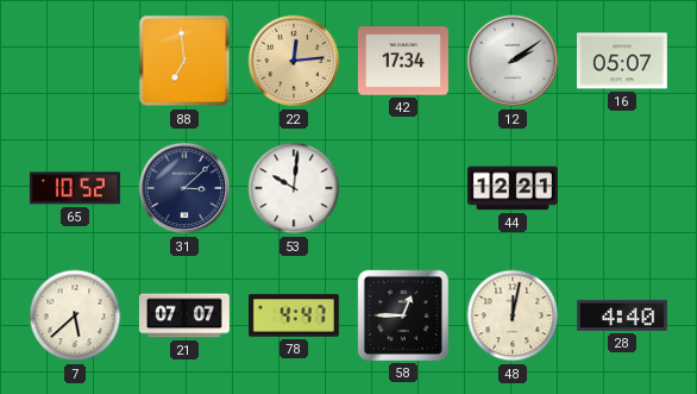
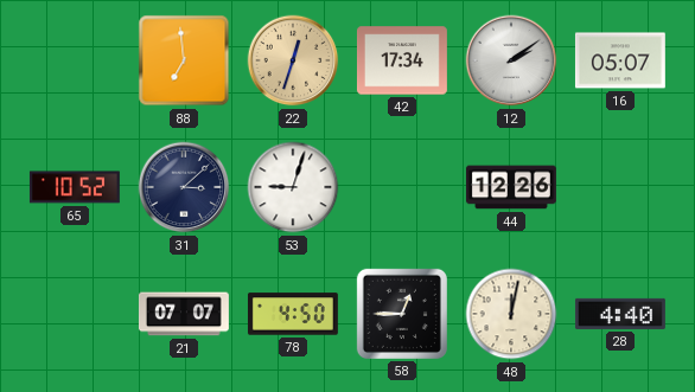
22: 12:14 -> 12:33 (293, 60)
53: 10:01 -> 9:03 (293, 187)
44: 12:21 -> 12:26 (511, 187)
7: 5:38 -> none (75, 315)
78: 4:47 -> 4:50 (293, 314)
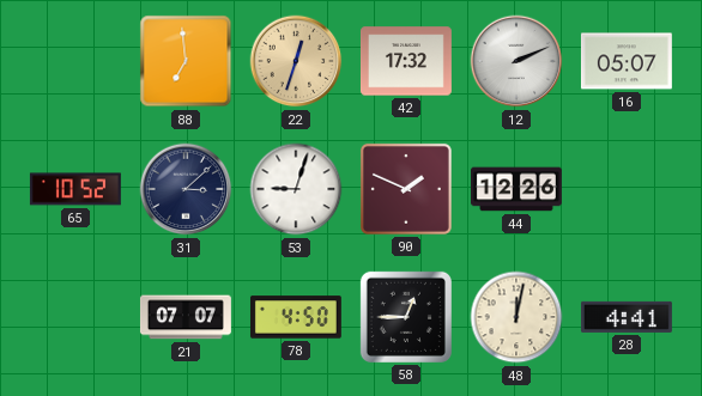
42: 17:34 -> 17:32 (406, 61)
12: 2:09 -> 2:11 (516, 61)
90: none -> 1:49 (406, 189)
28: 4:40 -> 4:41 (627, 317)
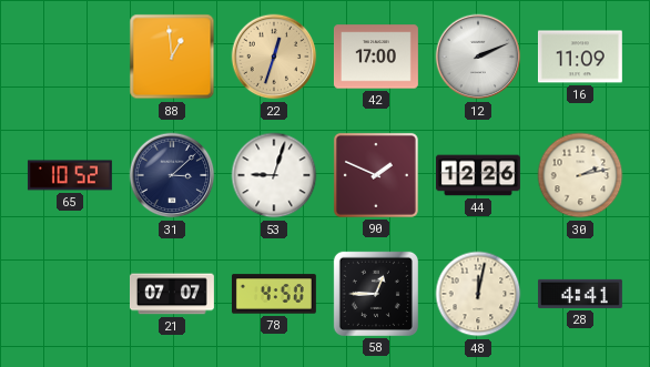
88: 6:59 -> 12:59 (172, 57)
42: 17:32 -> 17:00 (376, 57)
16: 05:07 -> 11:09 (580, 57)
30: none -> 2:13 (580, 175)
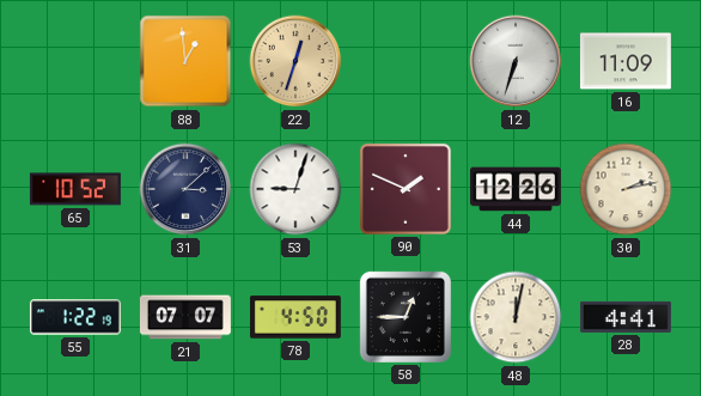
42: 17:00 -> none (376, 57)
12: 2:11 -> 6:33 (516, 61)
55: none -> 1:22 (75, 317)
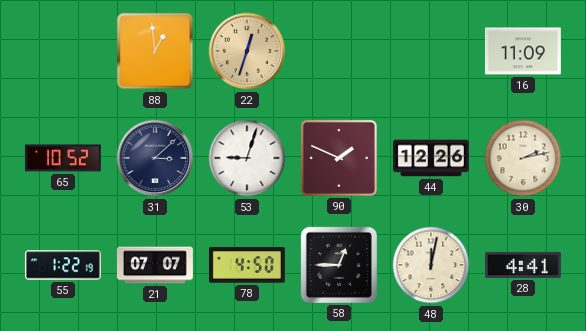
12: 6:33 -> none (516, 61)
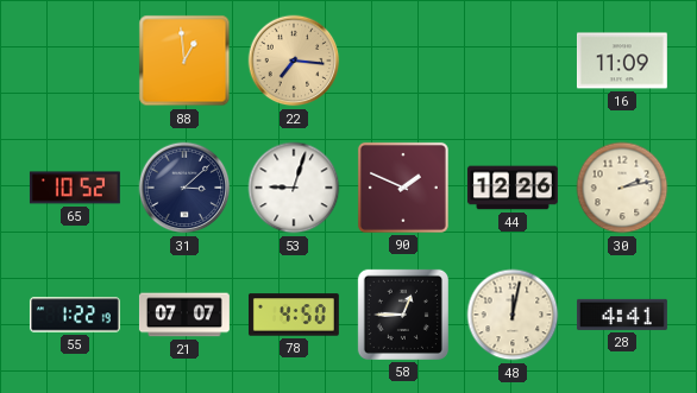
22: 12:33 -> 7:16 (294, 61)
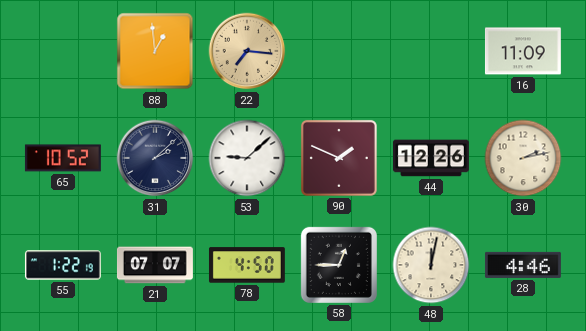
31: 3:08 -> 2:08 (155, 158)
53: 9:03 -> 9:08 (247, 158)
28: 4:41 -> 4:46 (523, 265)
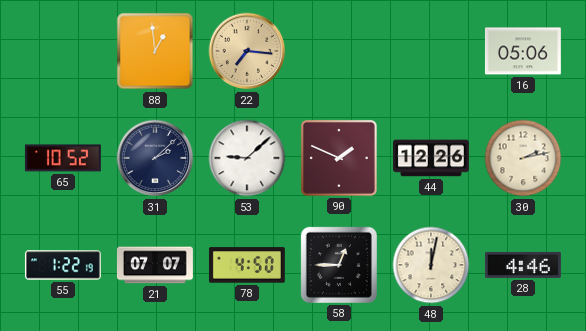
16: 11:09 -> 05:06 (523, 51)
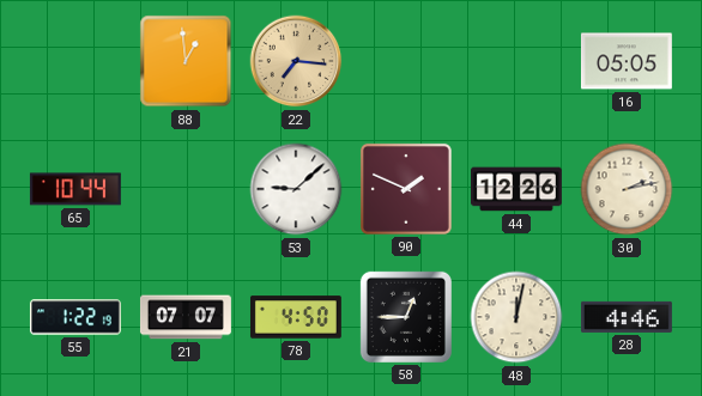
16: 05:06 -> 05:05 (627, 61)
65: 10:52 -> 10:44 (75, 189)
31: 2:08 -> none (155, 158)
